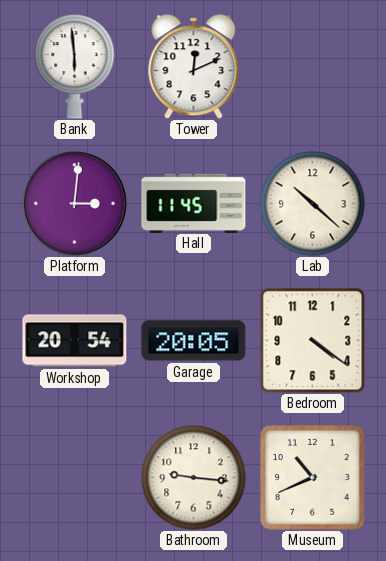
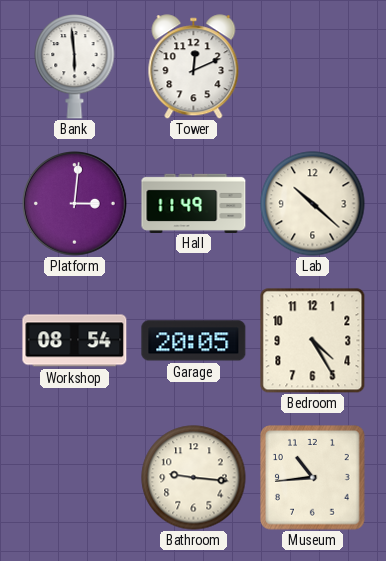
Hall: 11:45 -> 11:49 (194, 203)
Workshop: 20:54 -> 08:54 (75, 341)
Bedroom: 4:21 -> 4:25 (313, 341)
Museum: 10:41 -> 10:44 (313, 478)
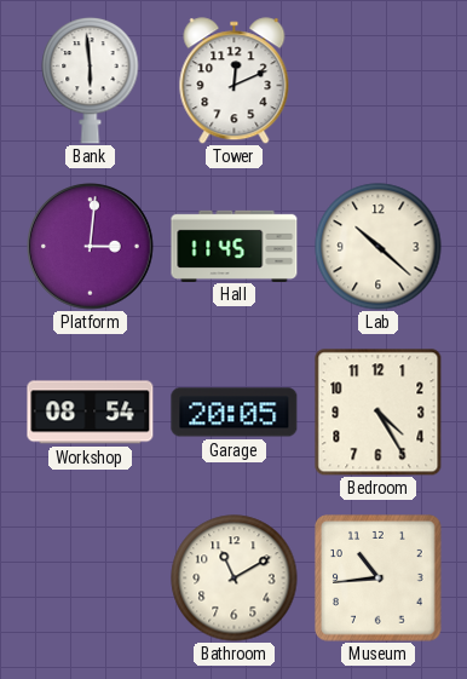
Hall: 11:49 -> 11:45 (235, 246)
Bathroom: 9:16 -> 11:10 (235, 579)
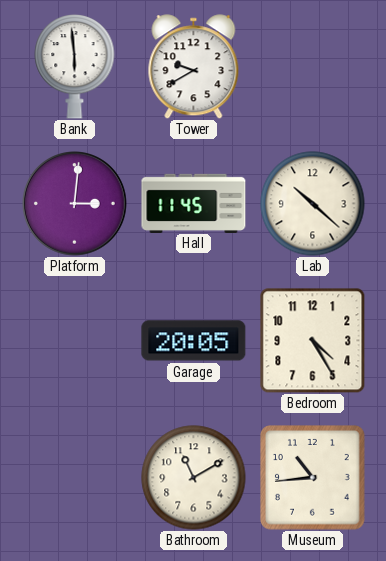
Tower: 12:11 -> 9:40 (194, 67)
Workshop: 08:54 -> none (91, 413)
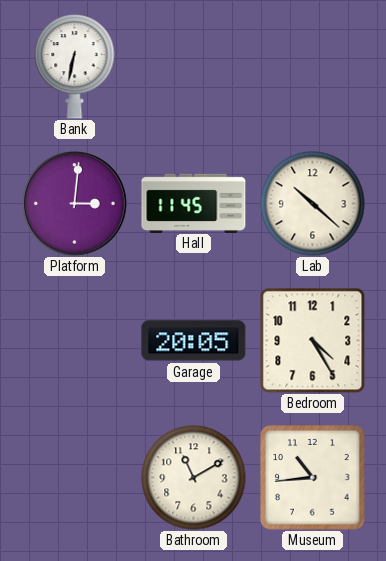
Bank: 5:59 -> 6:32 (75, 66)
Tower: 9:40 -> none (194, 67)
